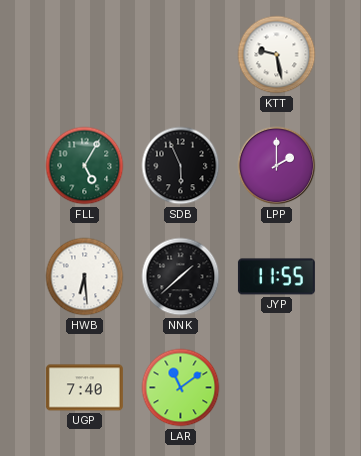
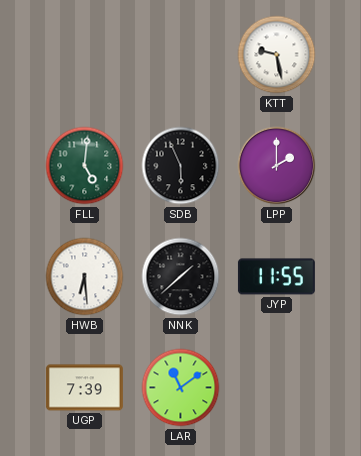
FLL: 5:05 -> 5:01 (85, 166)
UGP: 7:40 -> 7:39 (84, 388)
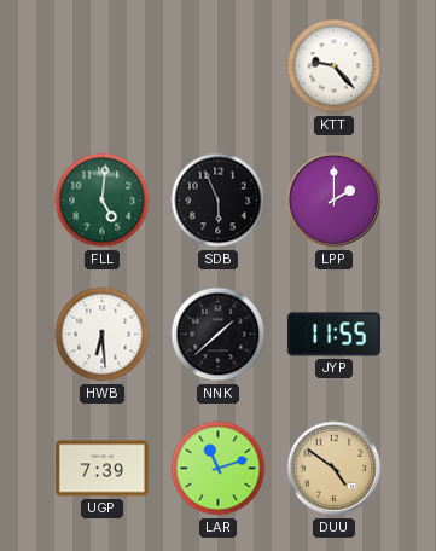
KTT: 9:28 -> 9:23 (335, 66)
LAR: 11:09 -> 11:12 (219, 469)
DUU: none -> 4:51 (335, 469)
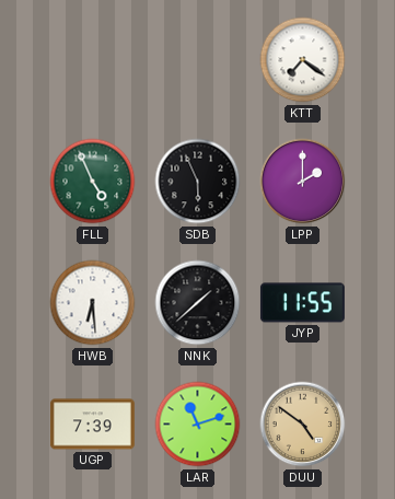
KTT: 9:23 -> 7:21 (303, 60)
FLL: 5:01 -> 4:56 (93, 182)
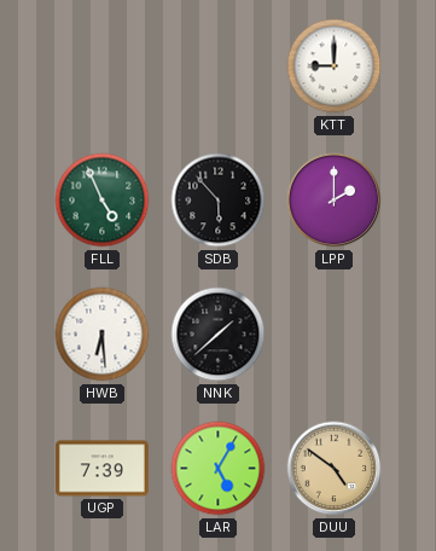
KTT: 7:21 -> 9:00 (335, 66)
SDB: 5:56 -> 5:53 (219, 201)
JYP: 11:55 -> none (302, 303)
LAR: 11:12 -> 5:05 (219, 469)
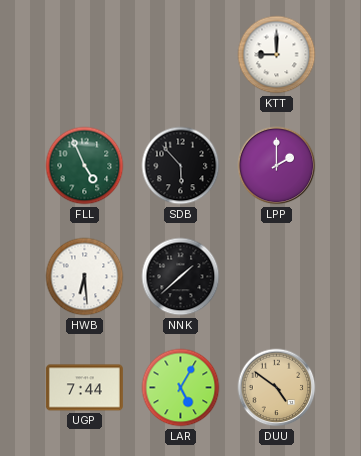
UGP: 7:39 -> 7:44 (84, 388)
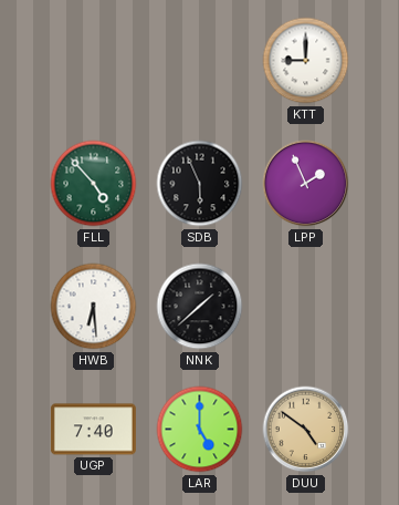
FLL: 4:56 -> 4:53 (94, 184)
SDB: 5:53 -> 5:56 (200, 184)
LPP: 2:00 -> 1:56 (306, 184)
UGP: 7:44 -> 7:40 (93, 430)
LAR: 5:05 -> 5:00 (200, 430)
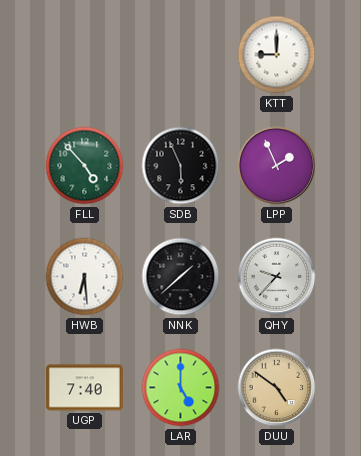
QHY: none -> 9:37 (277, 277)
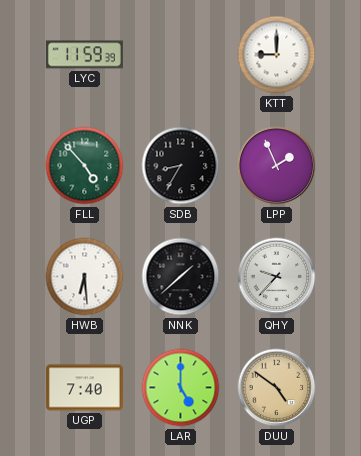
LYC: none -> 11:59 (84, 55)
SDB: 5:56 -> 8:35 (181, 166)
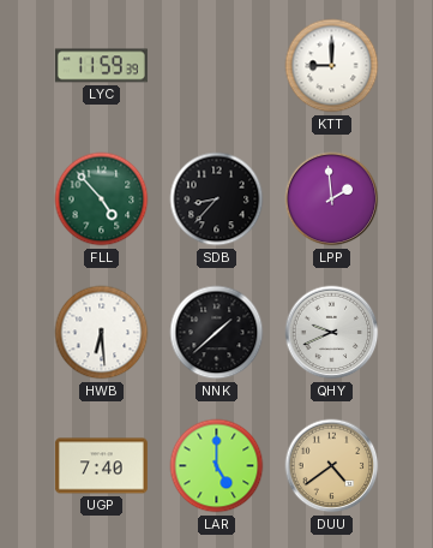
SDB: 8:35 -> 8:37 (217, 199)
LPP: 1:56 -> 1:59 (332, 199)
QHY: 9:37 -> 9:41 (332, 333)
DUU: 4:51 -> 4:39 (332, 466)
